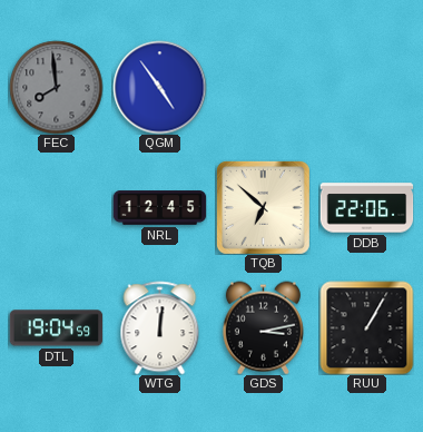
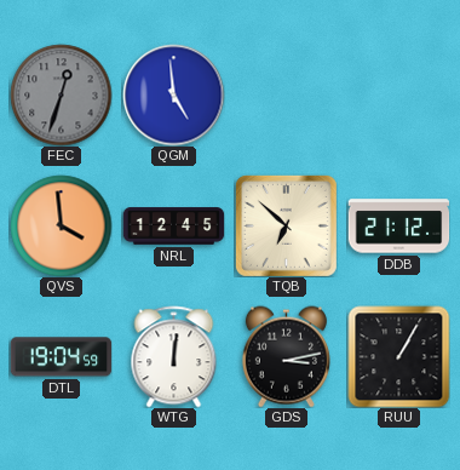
FEC: 7:59 -> 12:33 (61, 94)
QGM: 4:54 -> 4:59 (173, 94)
QVS: none -> 3:59 (61, 225)
DDB: 22:06 -> 21:12 (398, 227)
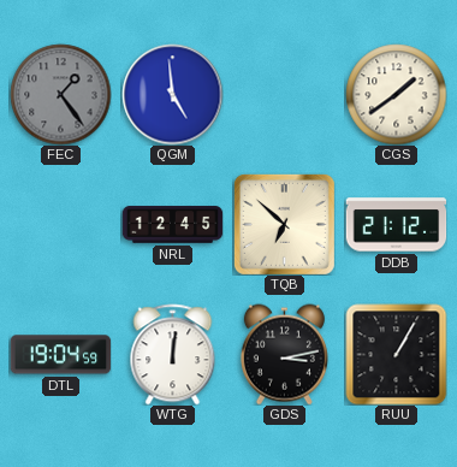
FEC: 12:33 -> 1:24 (60, 94)
CGS: none -> 1:39 (396, 94)
QVS: 3:59 -> none (61, 225)
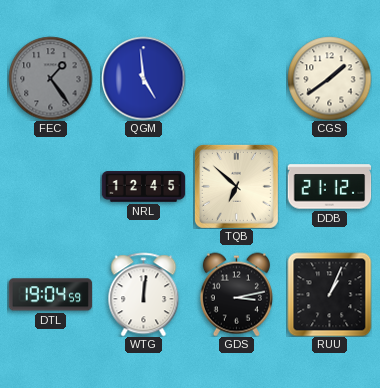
RUU: 1:05 -> 1:04 (329, 294)
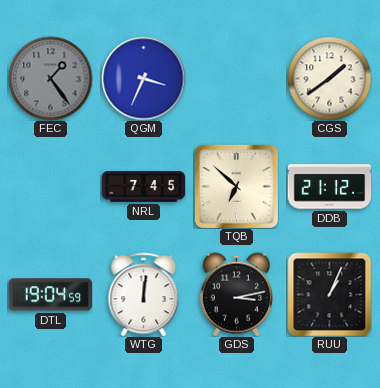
QGM: 4:59 -> 3:34 (143, 78)
NRL: 12:45 -> 7:45 (143, 187)
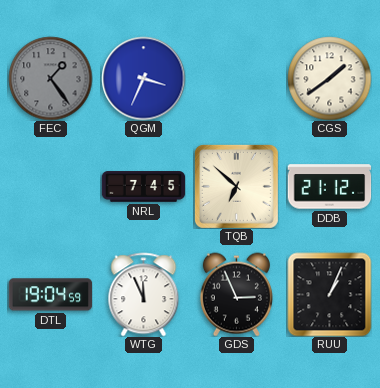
WTG: 12:01 -> 11:56 (144, 294)
GDS: 3:13 -> 2:56 (236, 294)
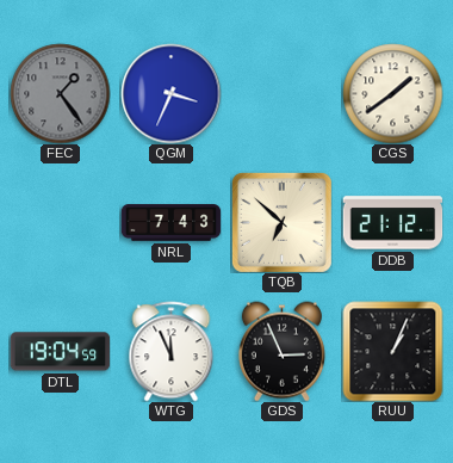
NRL: 7:45 -> 7:43 (170, 223)
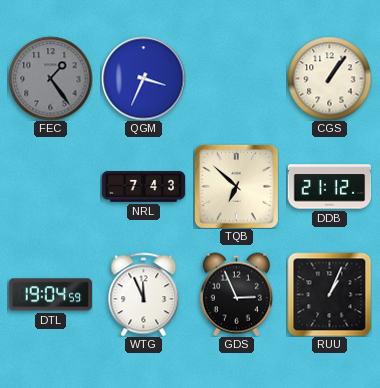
CGS: 1:39 -> 1:06 (329, 78)
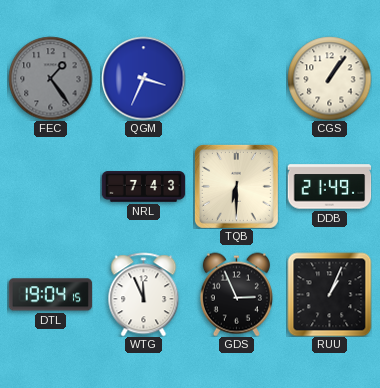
TQB: 6:52 -> 6:30 (236, 186)
DDB: 21:12 -> 21:49 (329, 187)
DTL: 19:04:59 -> 19:04:15 (50, 295)
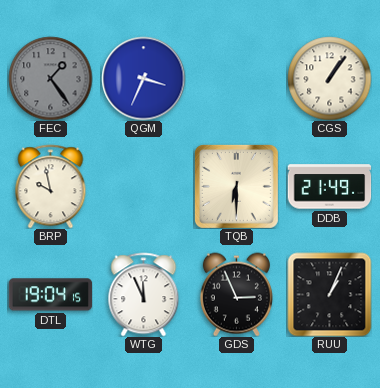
BRP: none -> 9:58 (51, 186)
NRL: 7:43 -> none (143, 187)
